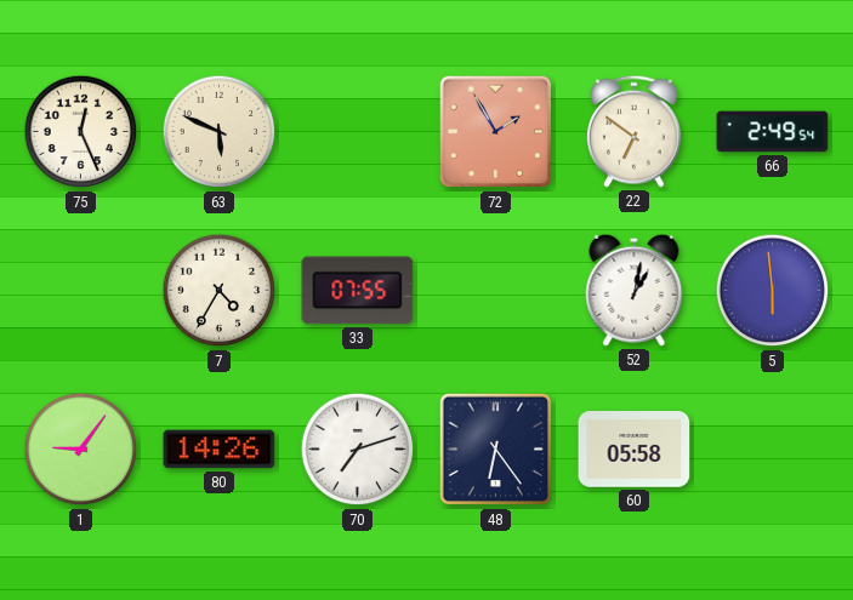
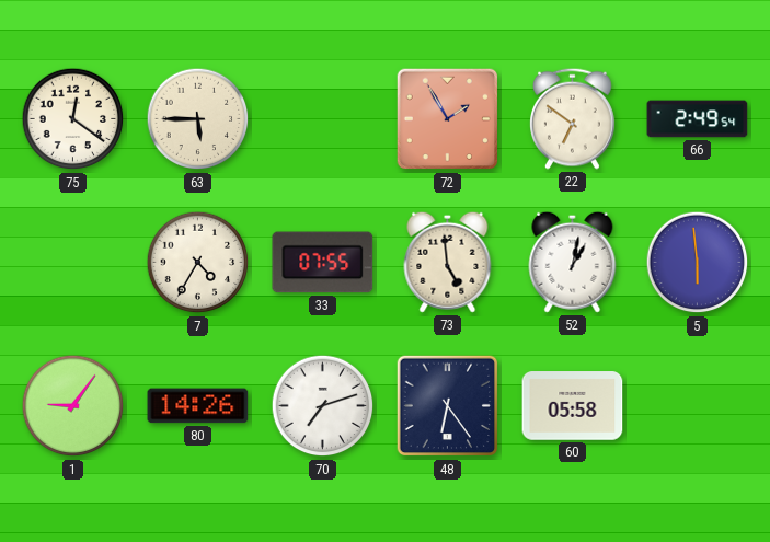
75: 12:26 -> 12:21 (73, 119)
63: 5:49 -> 5:45 (198, 119)
73: none -> 4:59 (448, 262)
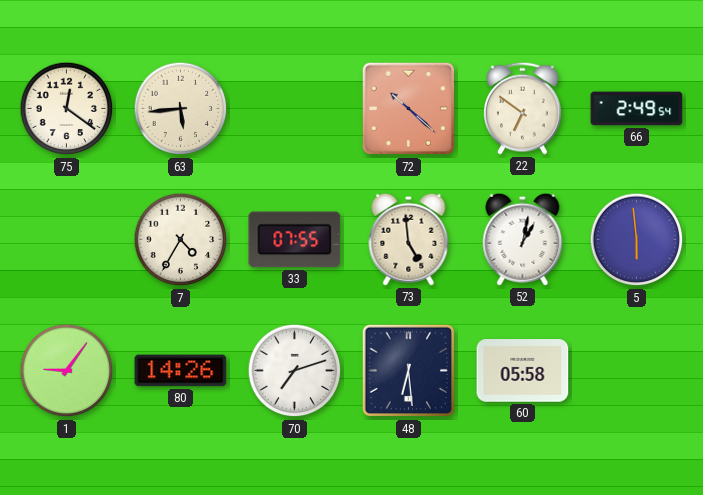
63: 5:45 -> 5:44 (181, 109)
72: 1:55 -> 10:22 (409, 109)
48: 6:24 -> 6:29 (409, 371)
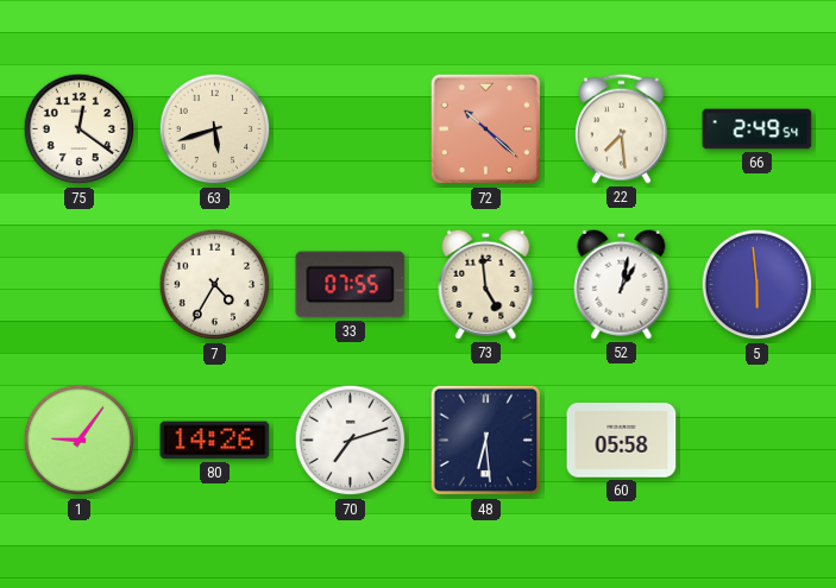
63: 5:44 -> 5:42 (215, 129)
22: 6:51 -> 7:29 (622, 128)
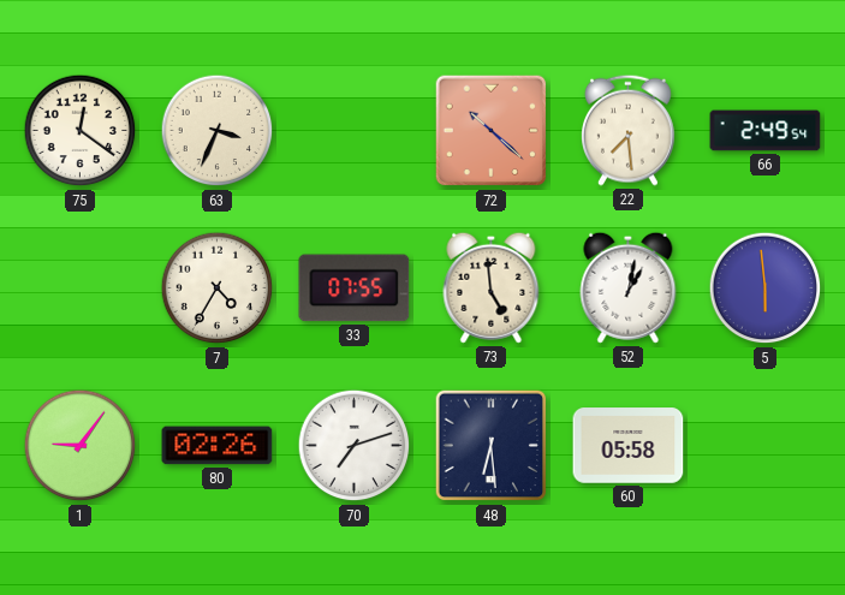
63: 5:42 -> 3:34 (218, 131)
80: 14:26 -> 02:26 (218, 446)
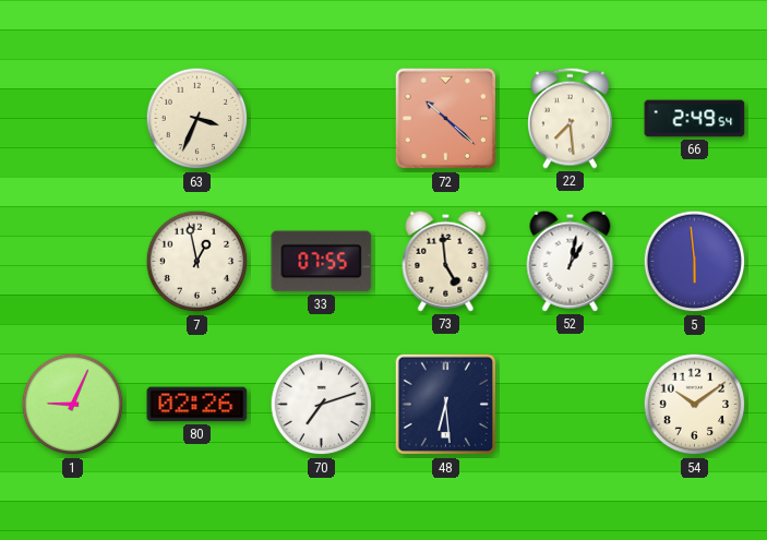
75: 12:21 -> none (81, 131)
7: 4:35 -> 12:58 (197, 262)
1: 9:06 -> 9:04 (73, 405)
60: 05:58 -> none (629, 446)
54: none -> 10:09 (695, 405)
